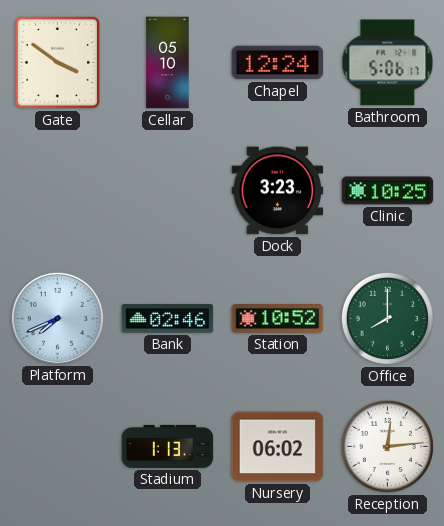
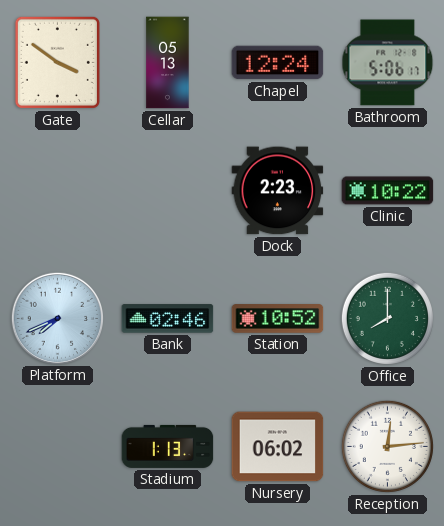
Cellar: 05:10 -> 05:13 (168, 63)
Dock: 3:23 -> 2:23 (278, 191)
Clinic: 10:25 -> 10:22 (388, 191)
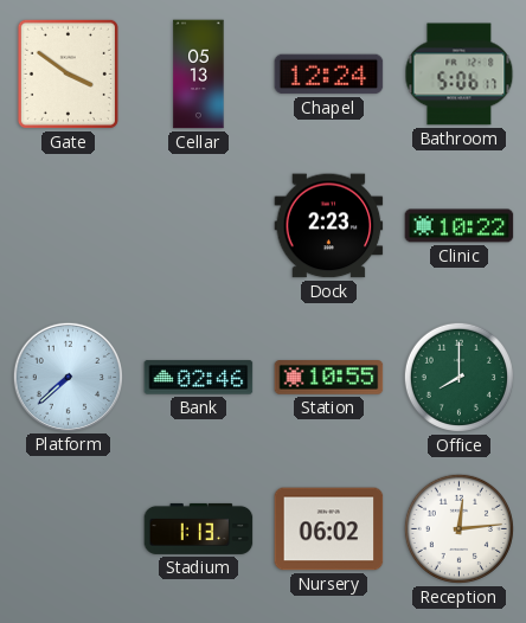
Platform: 7:41 -> 7:38 (68, 377)
Station: 10:52 -> 10:55 (329, 378)
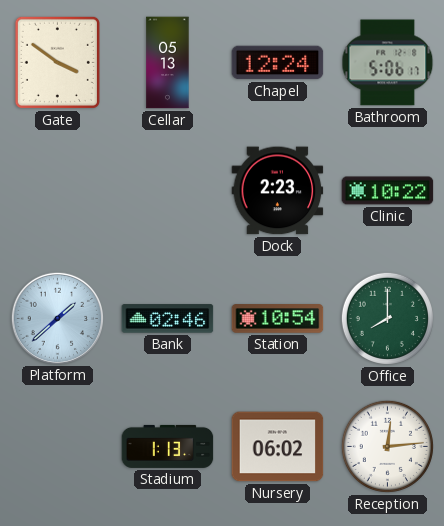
Platform: 7:38 -> 1:38 (57, 318)
Station: 10:55 -> 10:54 (278, 319)
